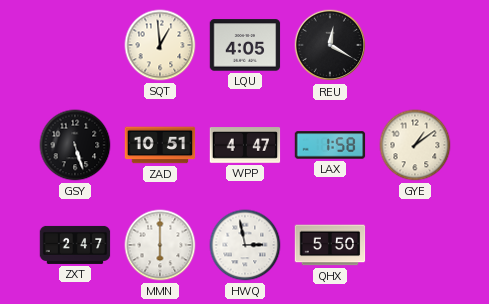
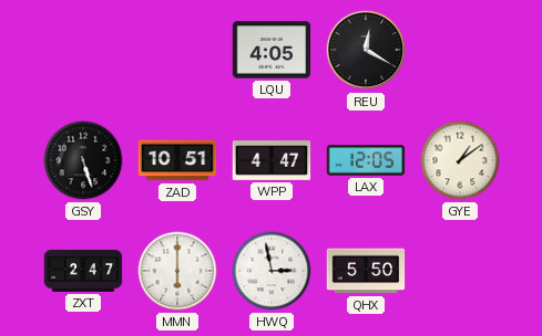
SQT: 12:59 -> none (160, 45)
LAX: 1:58 -> 12:05 (366, 160)
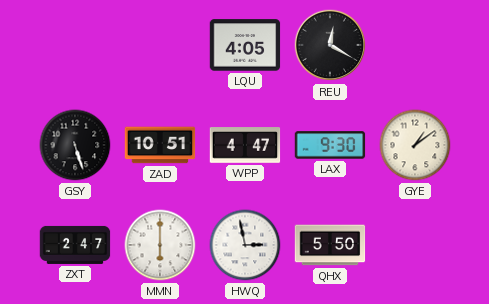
LAX: 12:05 -> 9:30 (330, 145)
